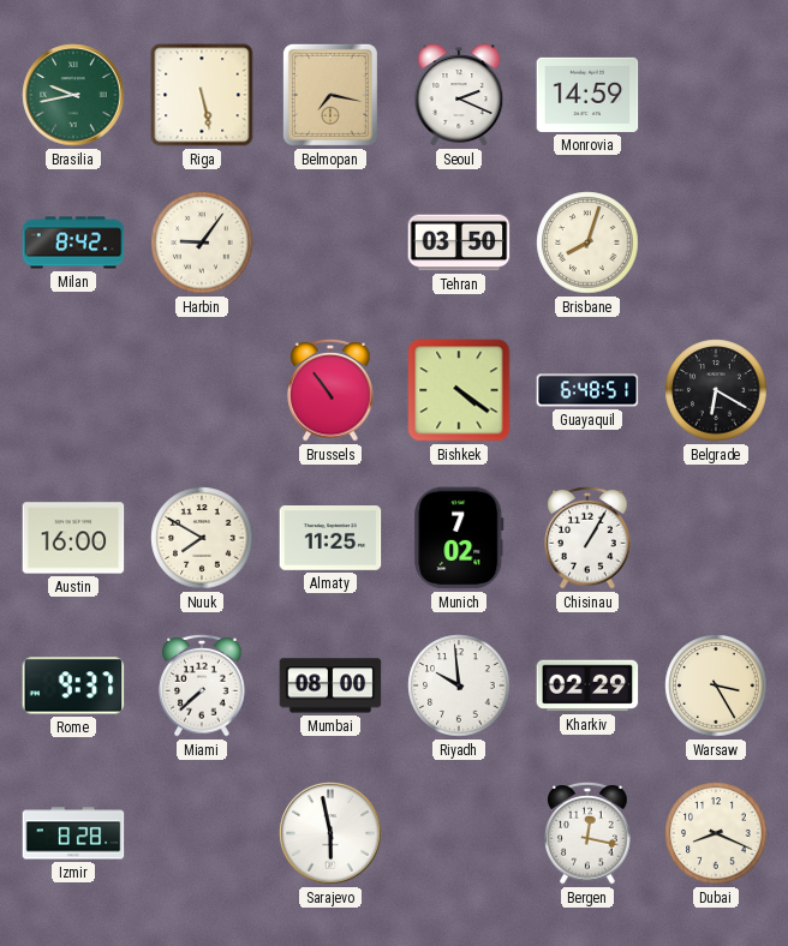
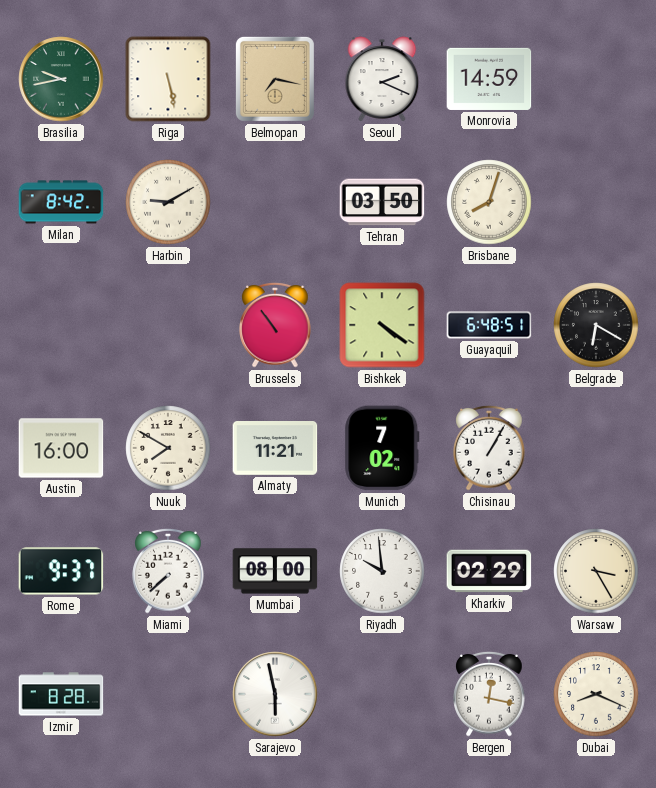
Harbin: 9:06 -> 9:10 (168, 202)
Almaty: 11:25 -> 11:21 (275, 449)
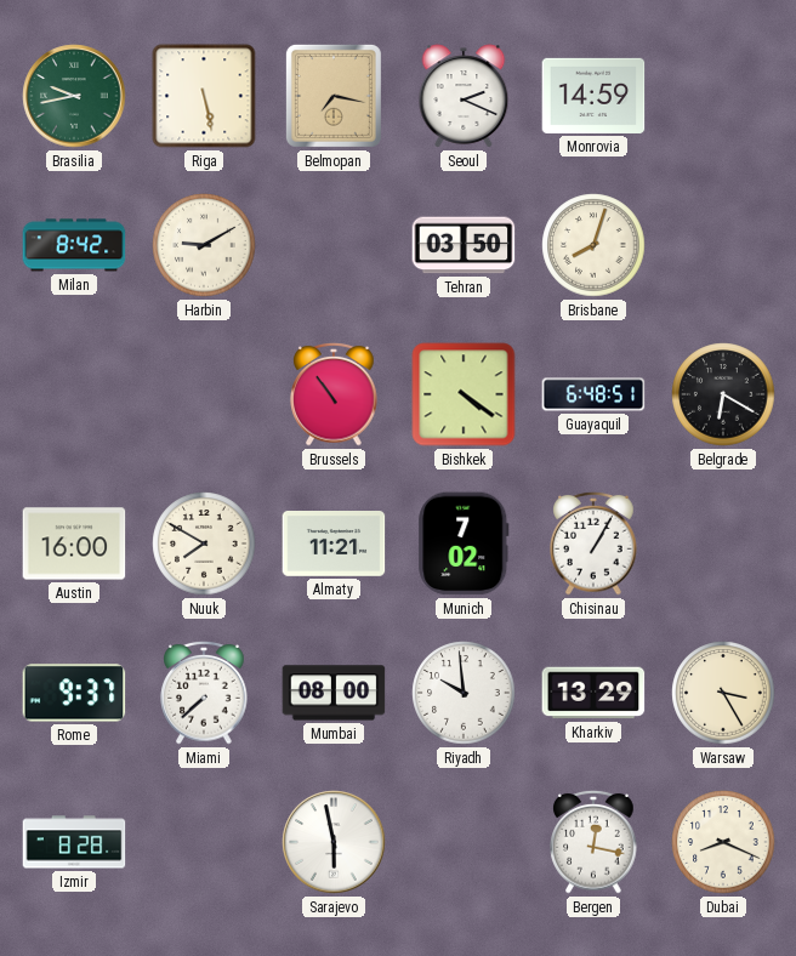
Kharkiv: 02:29 -> 13:29 (593, 693)
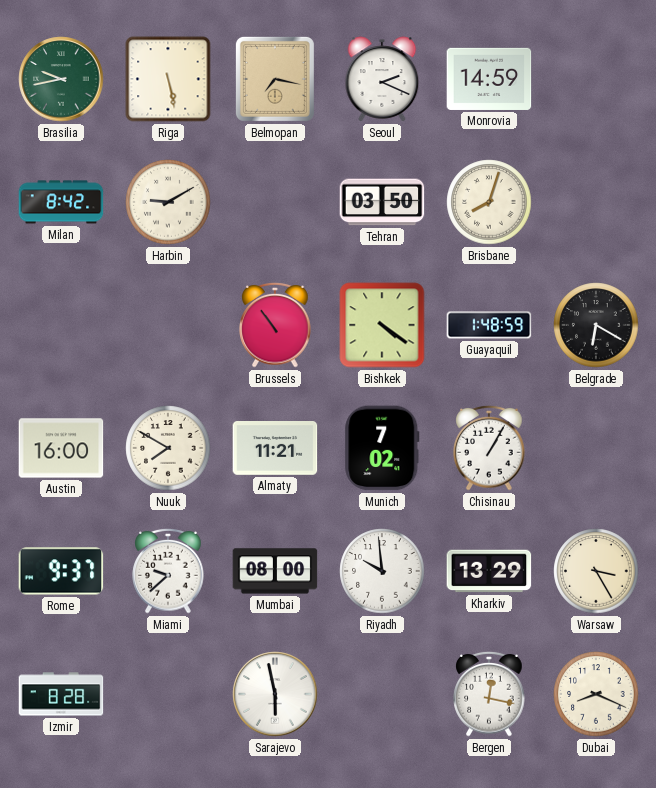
Guayaquil: 6:48 -> 1:48 (489, 325)
Miami: 7:38 -> 9:38 (168, 571)
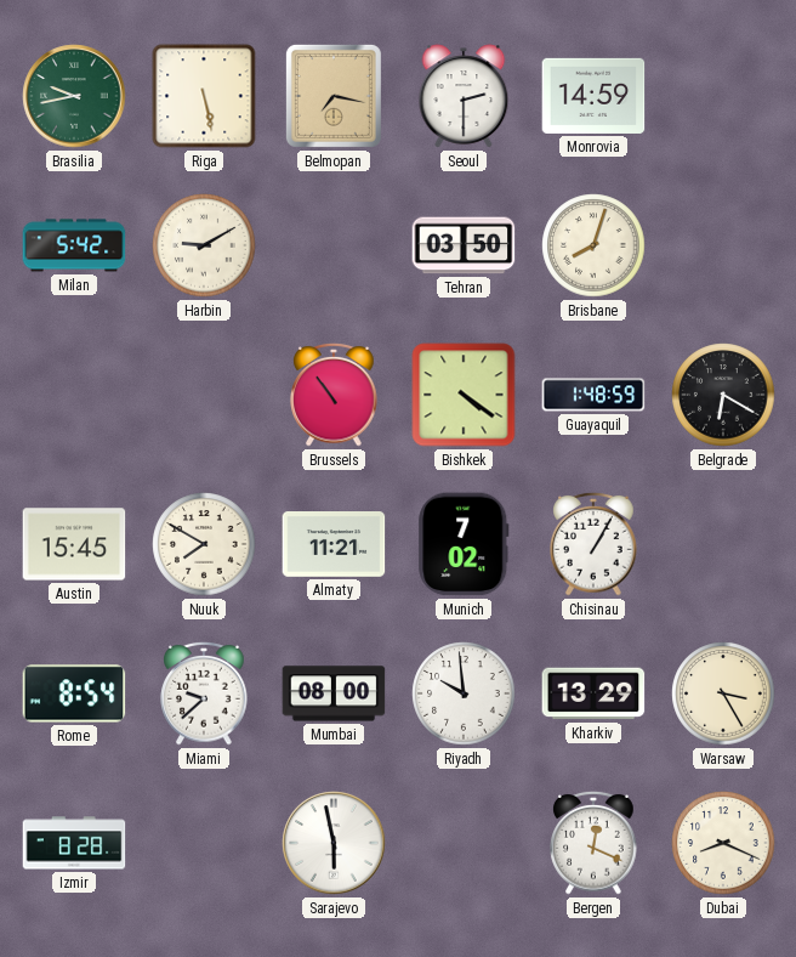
Seoul: 2:19 -> 2:30 (464, 96)
Milan: 8:42 -> 5:42 (74, 245)
Austin: 16:00 -> 15:45 (74, 544)
Rome: 9:37 -> 8:54 (74, 693)
Bergen: 12:17 -> 12:19 (593, 843)
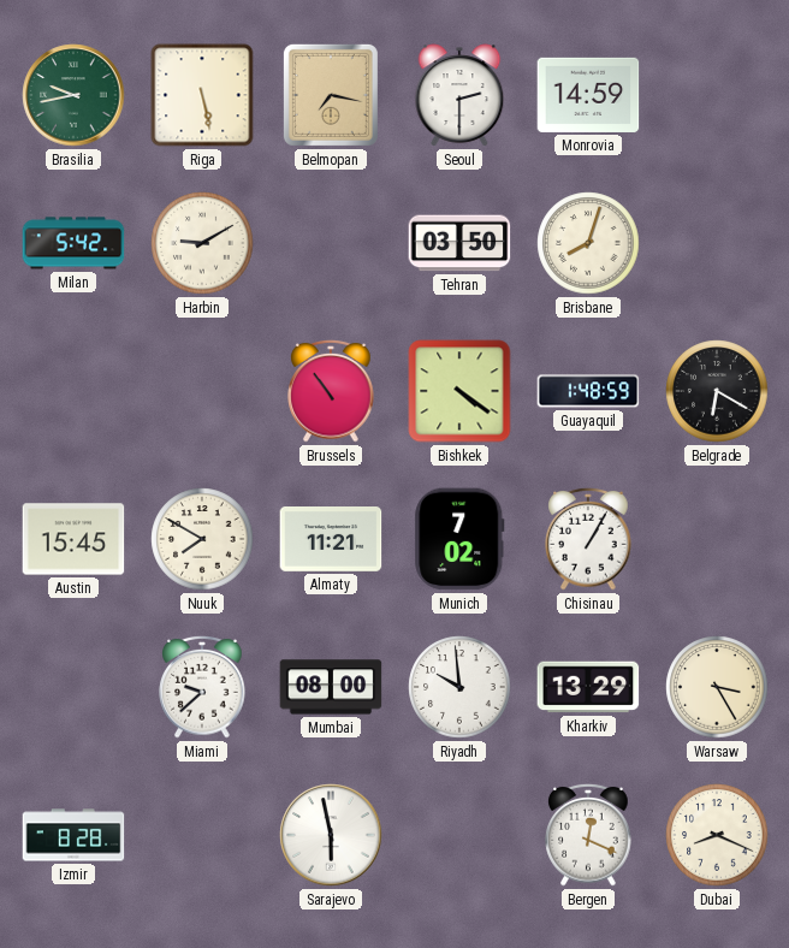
Rome: 8:54 -> none (74, 693)
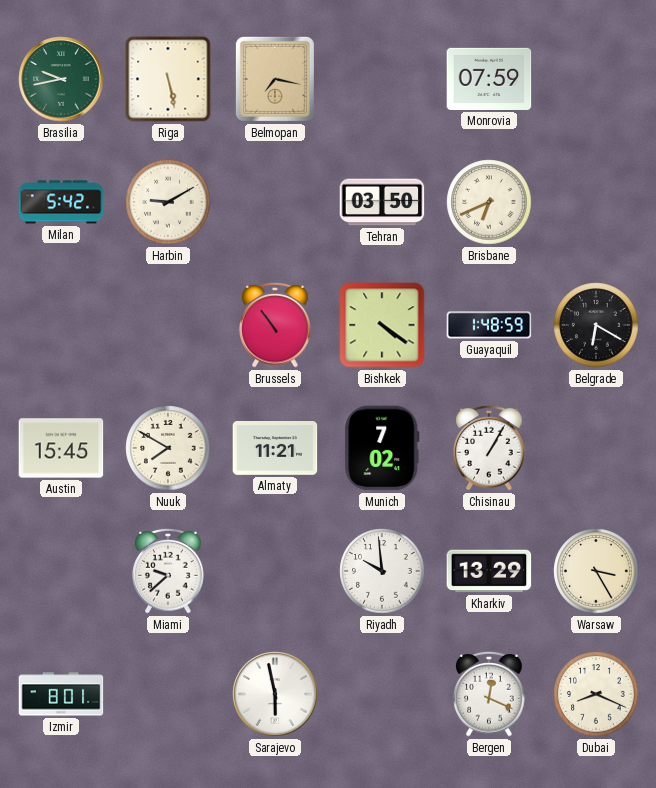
Seoul: 2:30 -> none (459, 95)
Monrovia: 14:59 -> 07:59 (489, 79)
Brisbane: 8:03 -> 6:41 (489, 202)
Mumbai: 08:00 -> none (331, 687)
Izmir: 8:28 -> 8:01 (61, 694)
